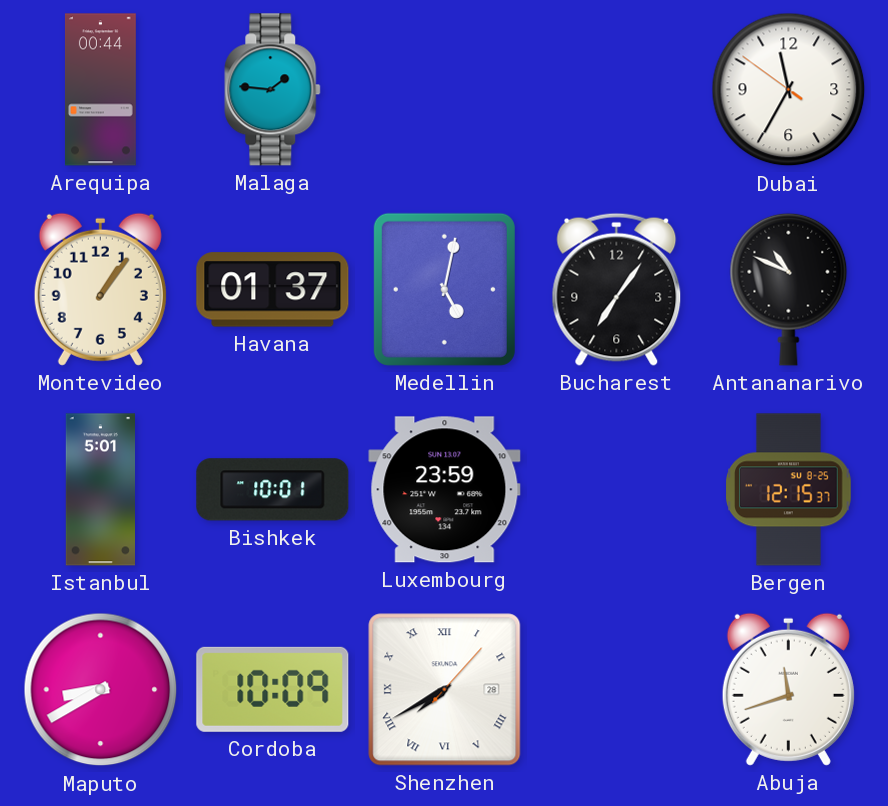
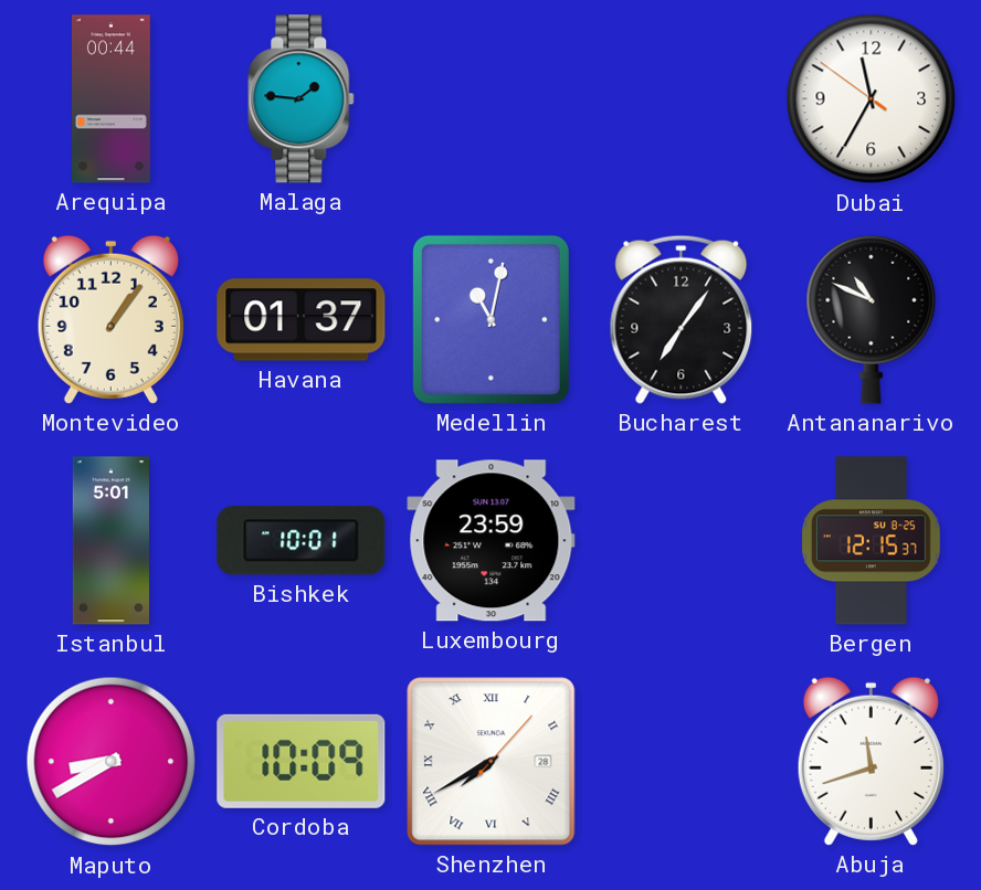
Medellin: 5:02 -> 11:02 (491, 319)
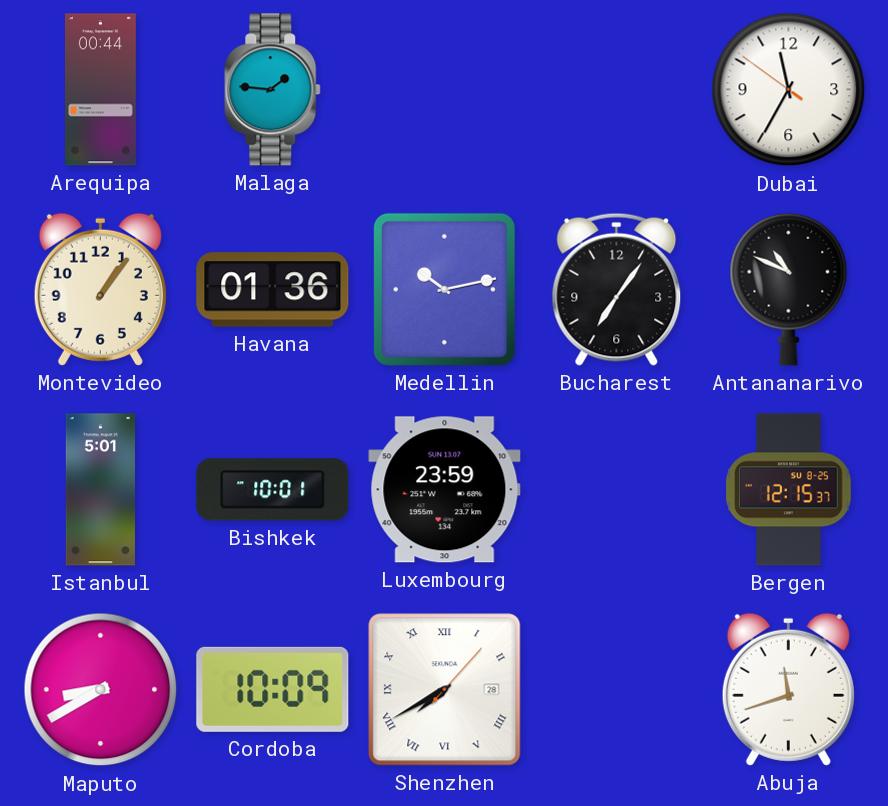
Havana: 01:37 -> 01:36 (273, 290)
Medellin: 11:02 -> 10:13 (444, 289)
